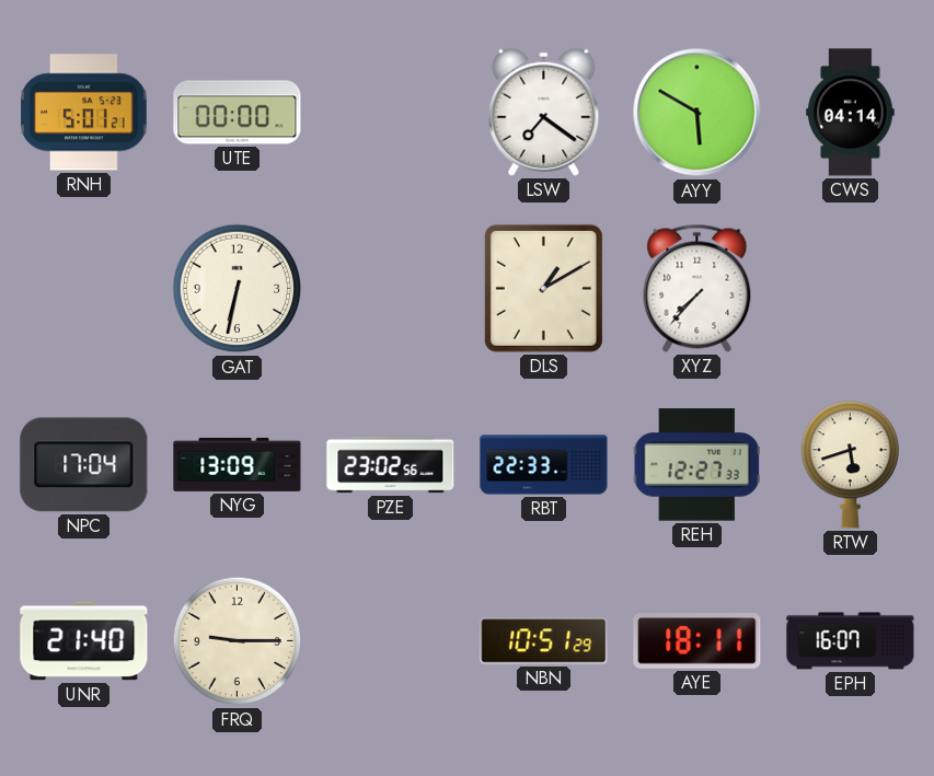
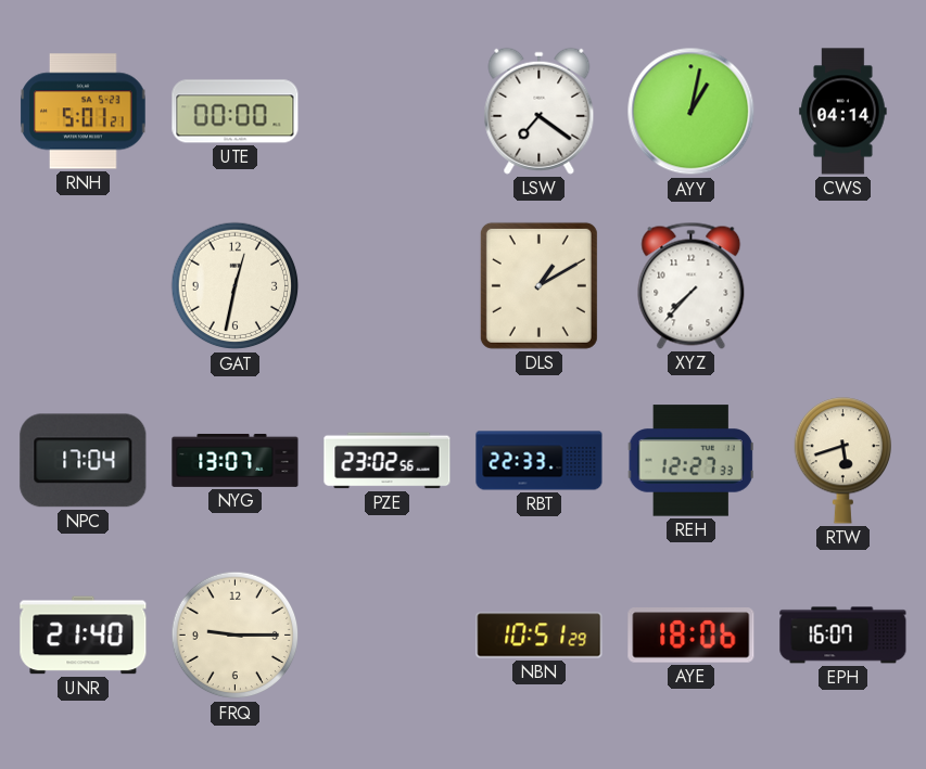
AYY: 5:50 -> 1:02 (692, 112)
GAT: 6:32 -> 12:32 (236, 286)
NYG: 13:09 -> 13:07 (236, 460)
AYE: 18:11 -> 18:06 (692, 636)
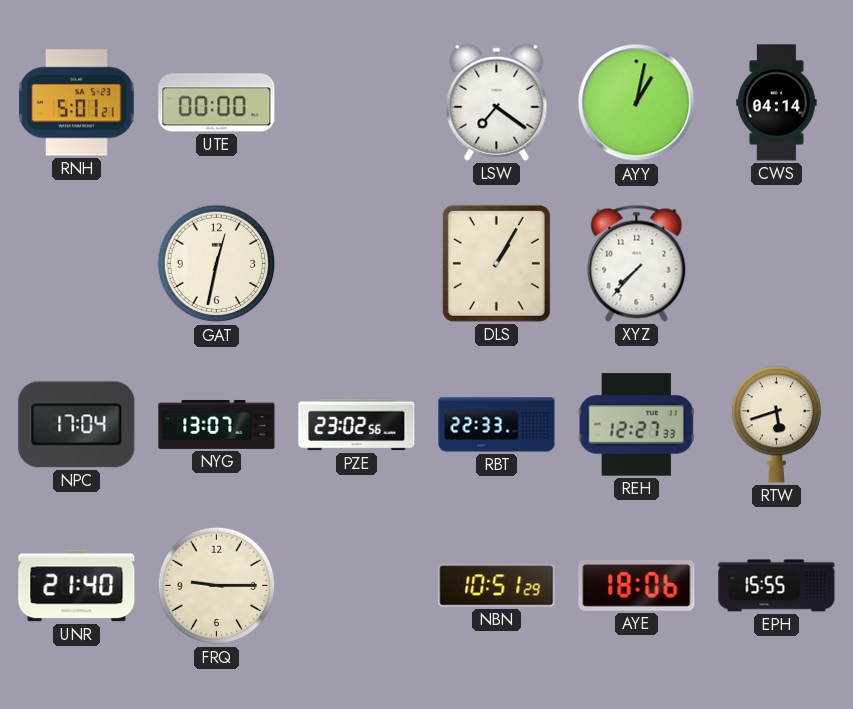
DLS: 1:10 -> 1:05 (496, 263)
EPH: 16:07 -> 15:55 (777, 586)
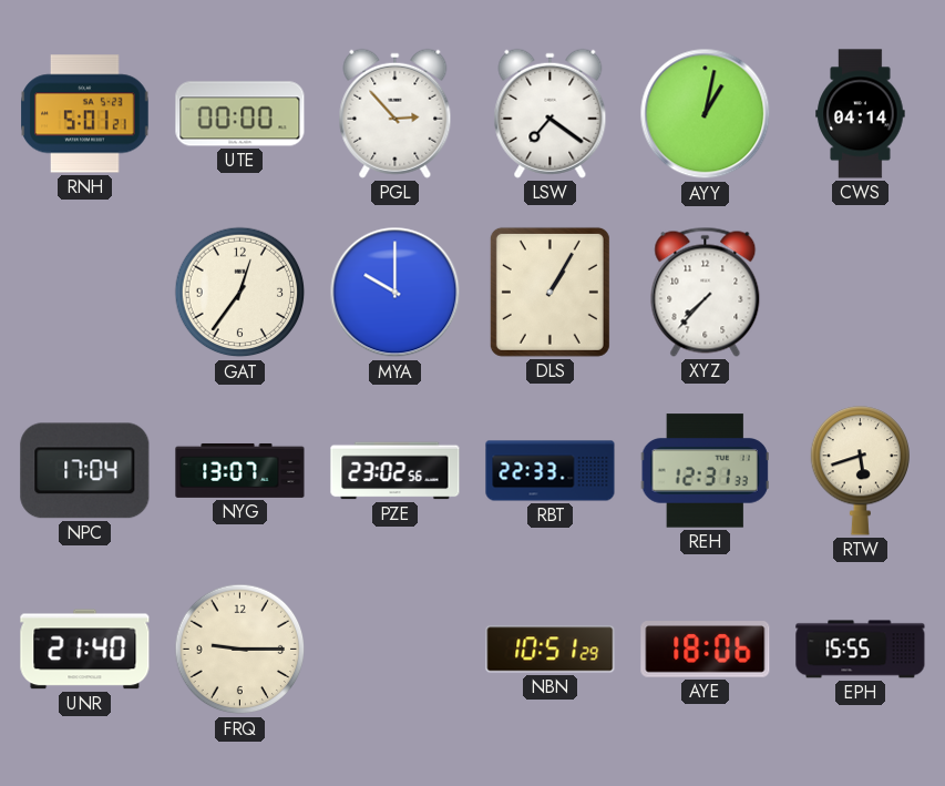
PGL: none -> 2:53 (396, 113)
GAT: 12:32 -> 12:36 (240, 293)
MYA: none -> 10:00 (396, 293)
REH: 12:27 -> 12:31 (705, 471)
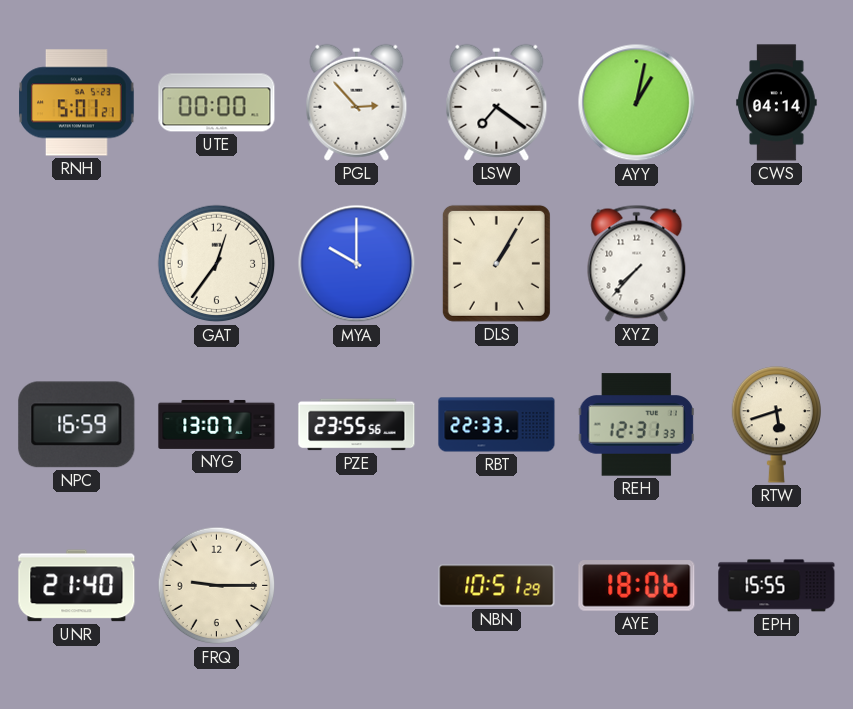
NPC: 17:04 -> 16:59 (77, 425)
PZE: 23:02 -> 23:55 (357, 425)
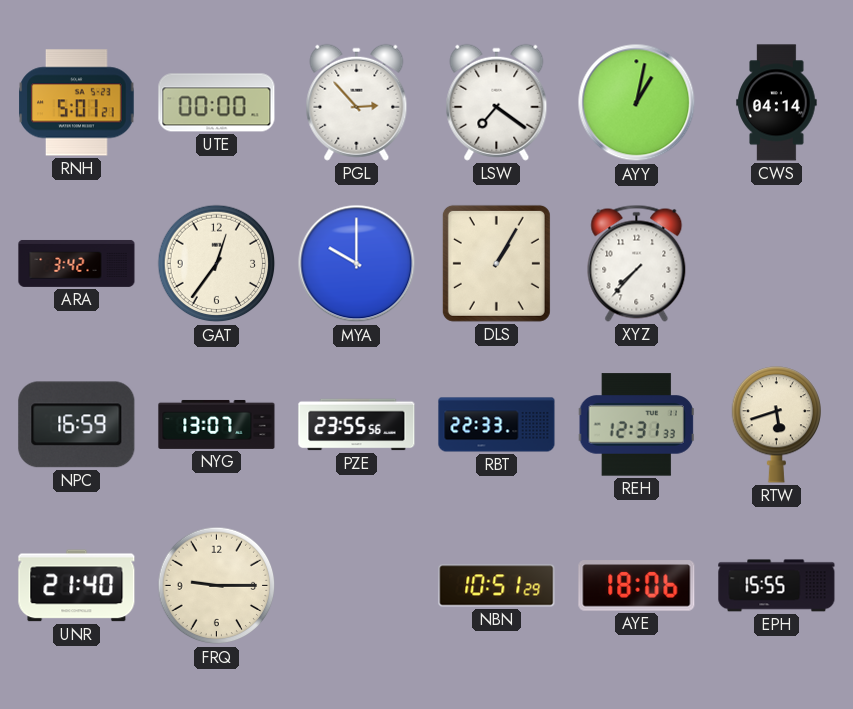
ARA: none -> 3:42 (77, 263)
